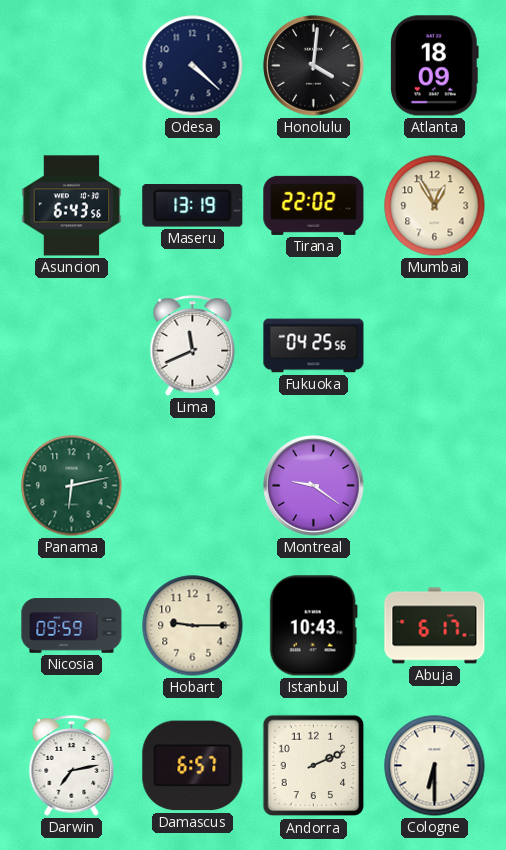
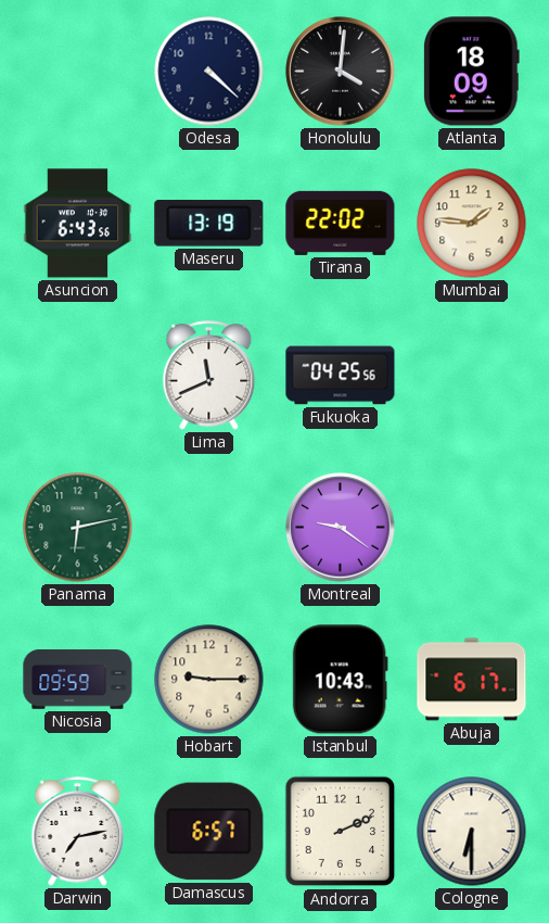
Mumbai: 12:55 -> 1:46 (472, 224)
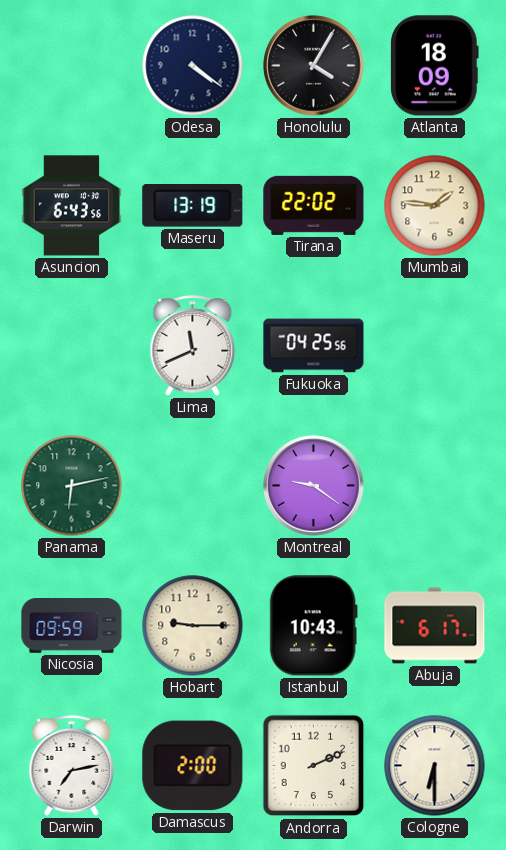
Odesa: 4:22 -> 4:21 (193, 66)
Honolulu: 4:01 -> 4:05 (314, 66)
Damascus: 6:57 -> 2:00 (193, 766)
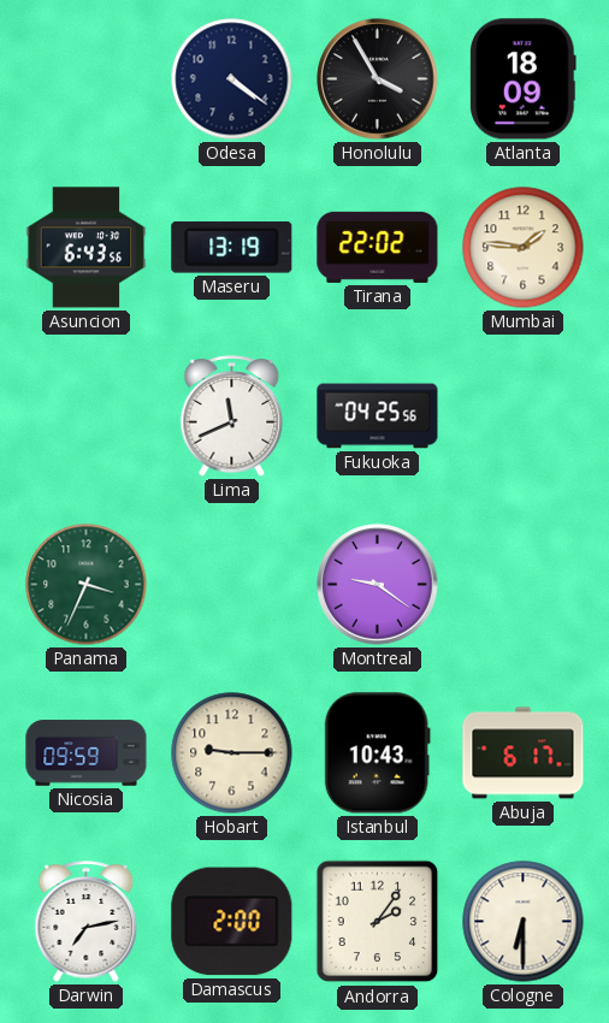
Honolulu: 4:05 -> 3:55 (378, 79)
Panama: 6:13 -> 3:34 (87, 585)
Andorra: 2:11 -> 2:06 (378, 922)
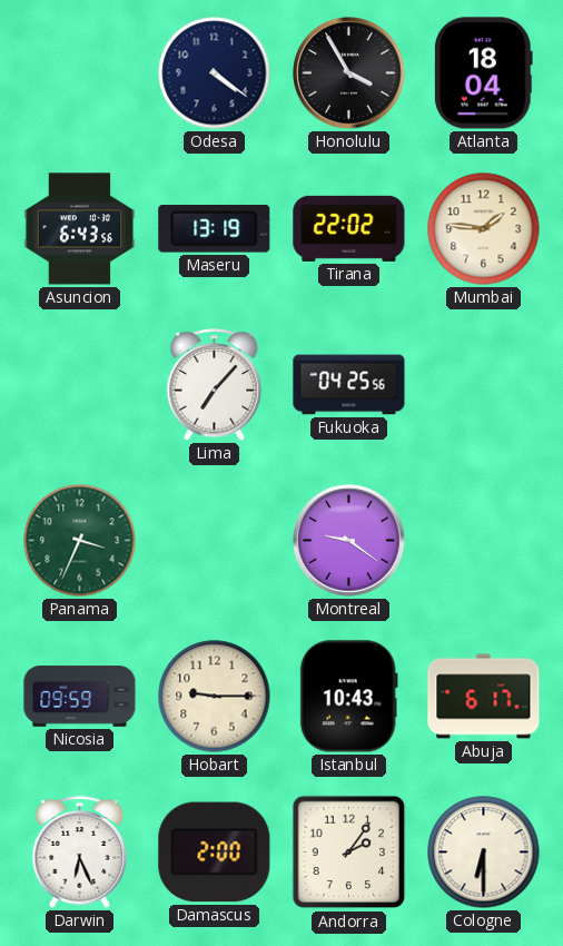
Atlanta: 18:09 -> 18:04 (483, 73)
Lima: 11:41 -> 7:07 (215, 385)
Darwin: 7:13 -> 6:26 (80, 853)
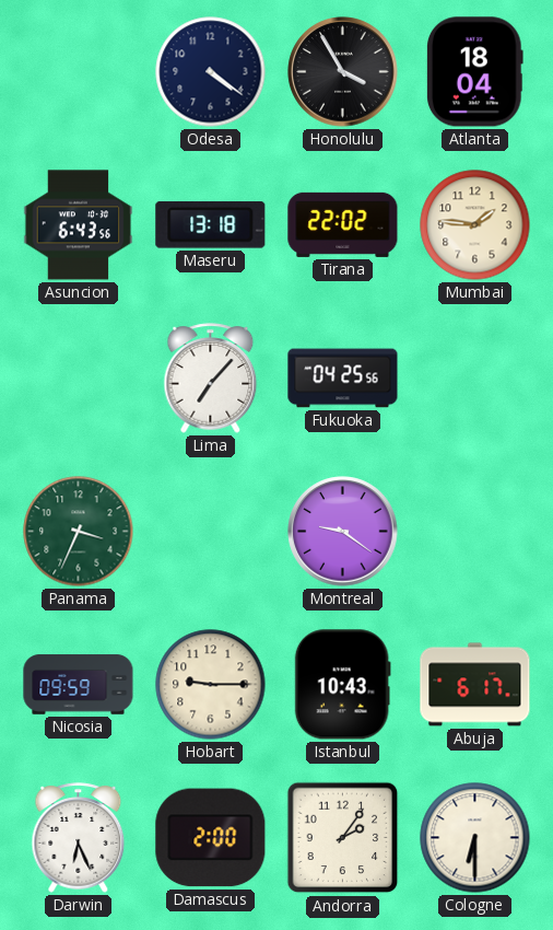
Maseru: 13:19 -> 13:18 (211, 225)
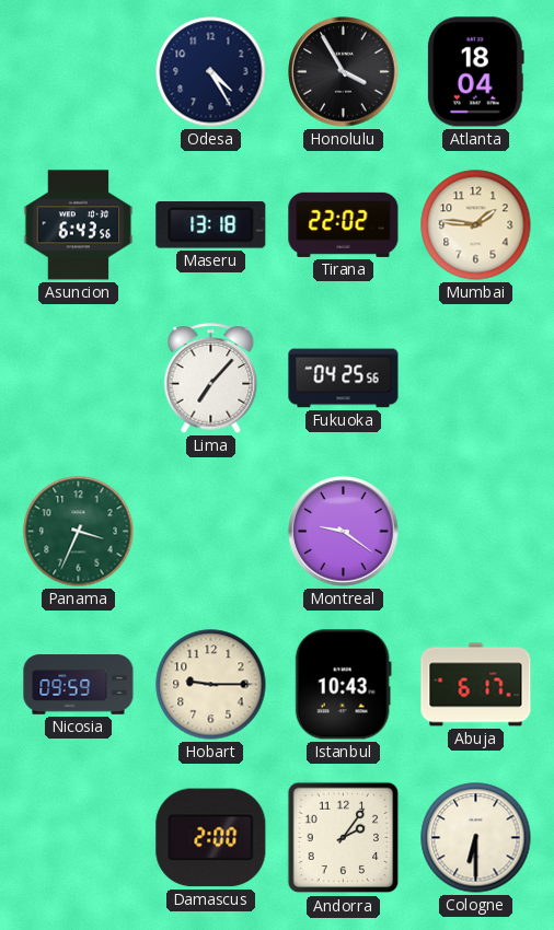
Odesa: 4:21 -> 4:25 (211, 72)
Darwin: 6:26 -> none (79, 838)
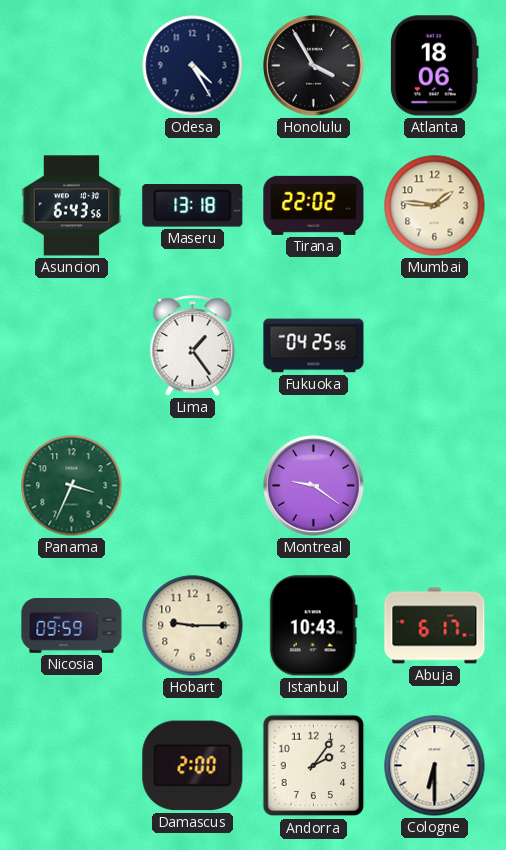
Atlanta: 18:04 -> 18:06 (434, 66)
Lima: 7:07 -> 1:24 (193, 346)
